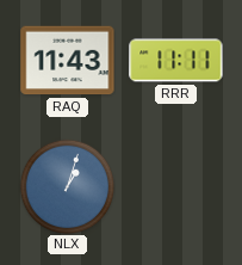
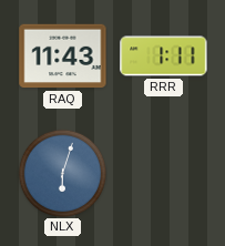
RRR: 11:11 -> 1:11 (164, 57)
NLX: 1:03 -> 6:03 (62, 173)
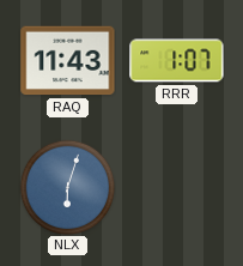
RRR: 1:11 -> 1:07 (177, 61)
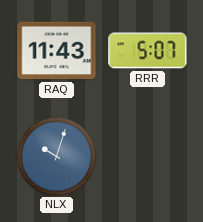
RRR: 1:07 -> 5:07 (148, 51)
NLX: 6:03 -> 10:03 (56, 156)
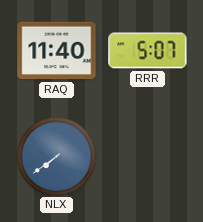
RAQ: 11:43 -> 11:40 (57, 51)
NLX: 10:03 -> 7:39 (56, 156)
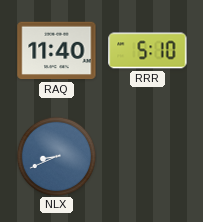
RRR: 5:07 -> 5:10 (148, 51)
NLX: 7:39 -> 8:41 (56, 156)
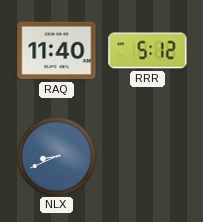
RRR: 5:10 -> 5:12 (148, 51)
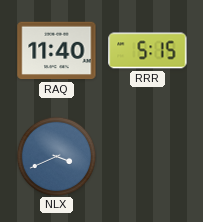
RRR: 5:12 -> 5:15 (148, 51)
NLX: 8:41 -> 3:41 (56, 156)
